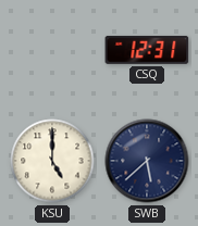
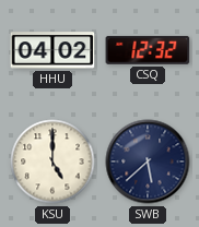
HHU: none -> 04:02 (52, 50)
CSQ: 12:31 -> 12:32 (148, 50)
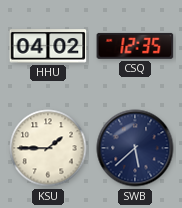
CSQ: 12:32 -> 12:35 (135, 46)
KSU: 5:00 -> 1:45 (48, 148)
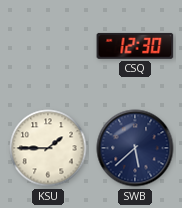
HHU: 04:02 -> none (48, 46)
CSQ: 12:35 -> 12:30 (135, 46)
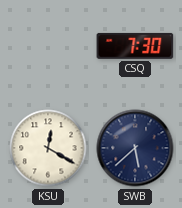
CSQ: 12:30 -> 7:30 (135, 46)
KSU: 1:45 -> 12:20 (48, 148)
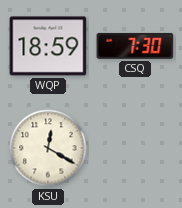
WQP: none -> 18:59 (48, 46)
SWB: 5:38 -> none (135, 148)
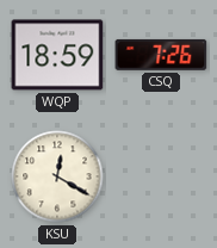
CSQ: 7:30 -> 7:26 (161, 55)
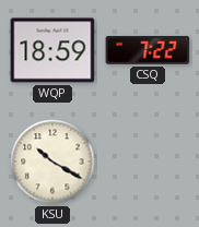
CSQ: 7:26 -> 7:22 (148, 50)
KSU: 12:20 -> 10:20 (52, 162)
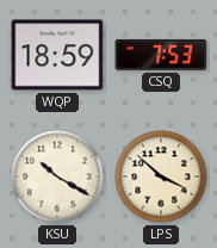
CSQ: 7:22 -> 7:53 (161, 55)
LPS: none -> 3:52 (161, 176)
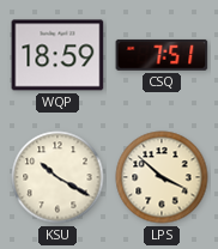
CSQ: 7:53 -> 7:51 (162, 55)
